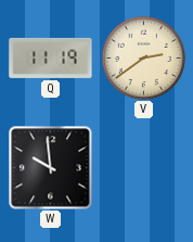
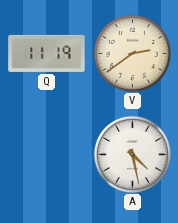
W: 9:59 -> none (50, 167)
A: none -> 4:28 (132, 154)
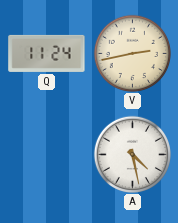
Q: 11:19 -> 11:24 (47, 53)
V: 2:39 -> 2:43 (132, 53)
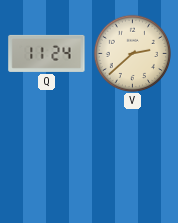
V: 2:43 -> 2:38 (132, 53)
A: 4:28 -> none (132, 154)
